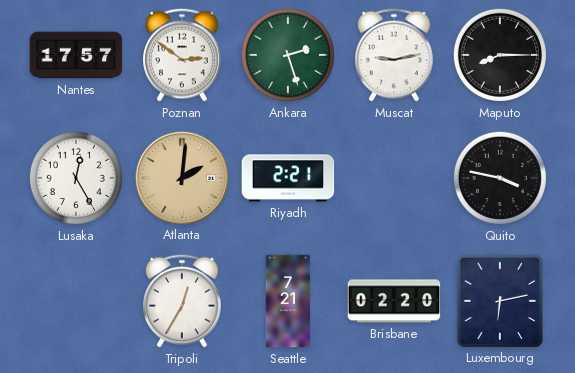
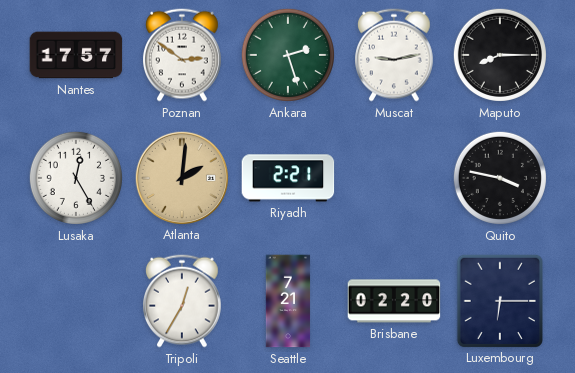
Luxembourg: 6:13 -> 6:15 (499, 300)
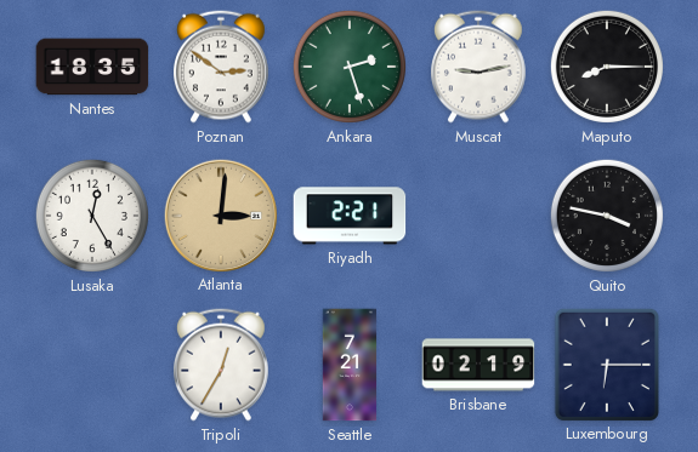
Nantes: 17:57 -> 18:35 (92, 67)
Atlanta: 2:01 -> 3:01 (220, 214)
Brisbane: 02:20 -> 02:19 (478, 365)
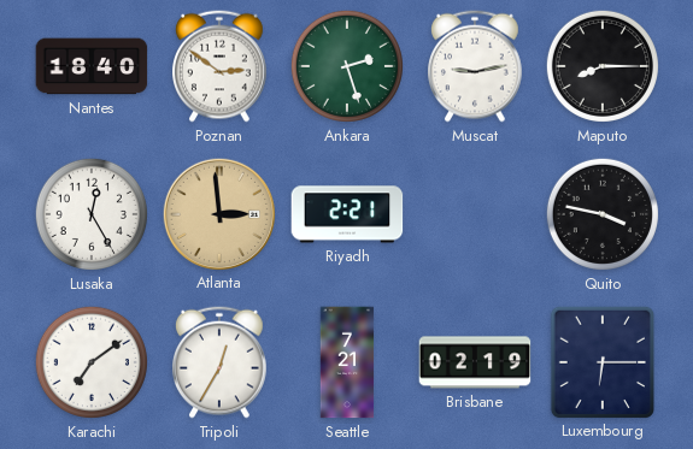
Nantes: 18:35 -> 18:40 (92, 66)
Atlanta: 3:01 -> 2:59 (218, 213)
Karachi: none -> 7:09 (92, 362)
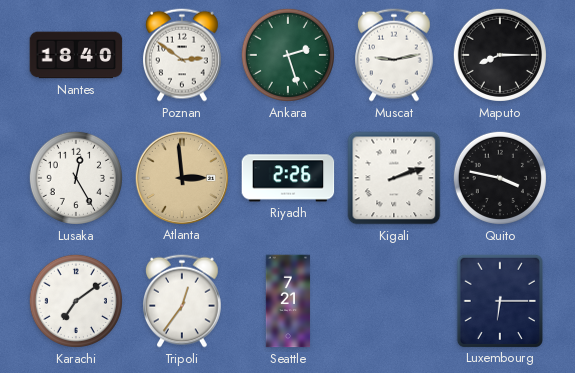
Riyadh: 2:21 -> 2:26 (288, 178)
Kigali: none -> 2:12 (394, 178)
Tripoli: 12:35 -> 12:36 (183, 301)
Brisbane: 02:19 -> none (475, 362)
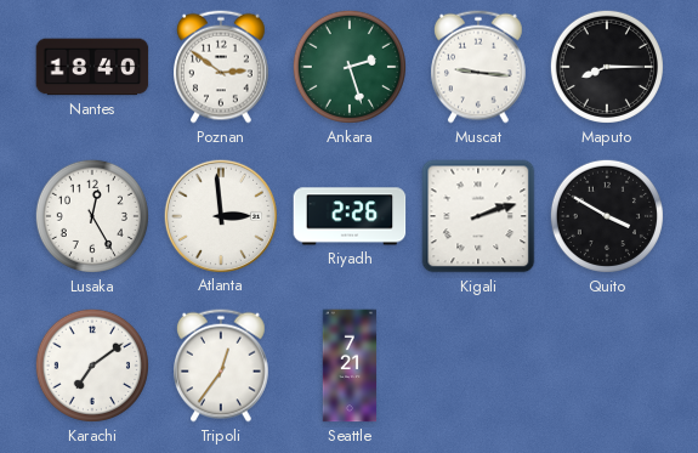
Muscat: 9:13 -> 9:16 (479, 67)
Atlanta dial: champagne -> white (220, 215)
Quito: 3:47 -> 3:50 (607, 216)
Luxembourg: 6:15 -> none (499, 300)
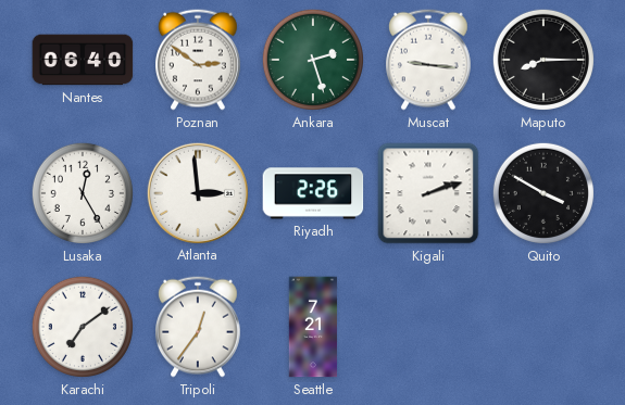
Nantes: 18:40 -> 06:40 (83, 60)
